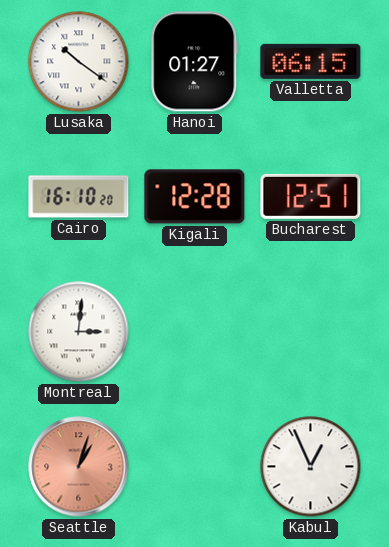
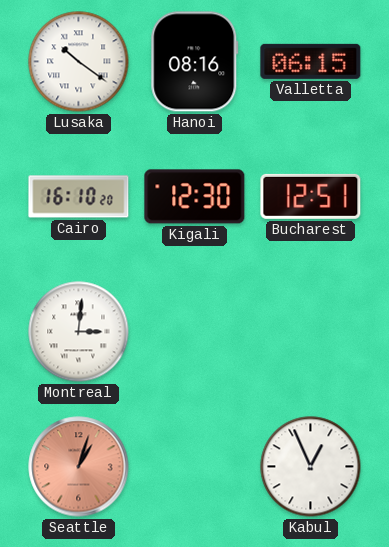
Hanoi: 01:27 -> 08:16 (195, 62)
Kigali: 12:28 -> 12:30 (195, 197)
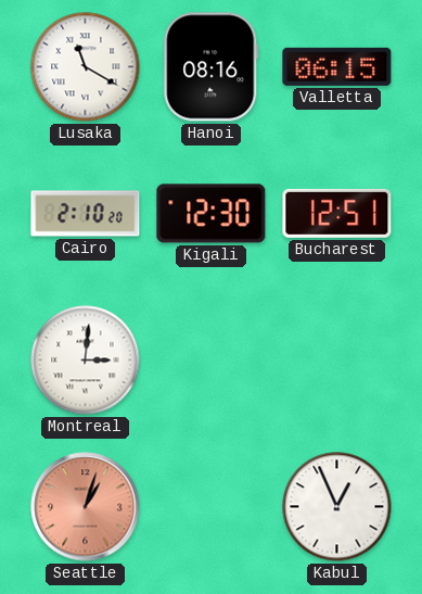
Lusaka: 10:21 -> 11:20 (86, 67)
Cairo: 16:10 -> 2:10 (86, 214)
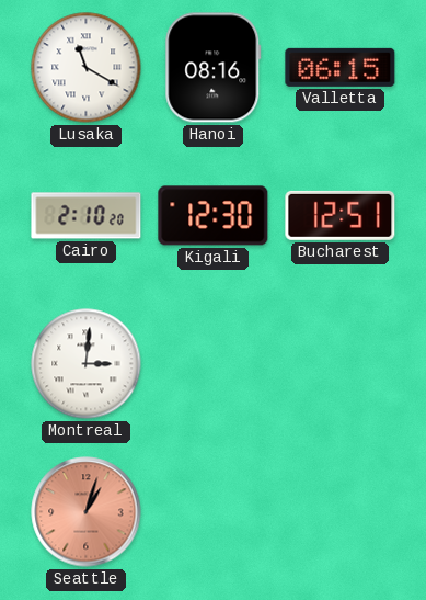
Kabul: 12:56 -> none (337, 507)
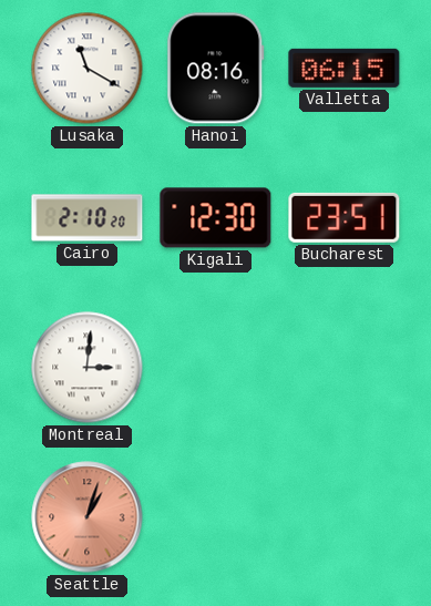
Bucharest: 12:51 -> 23:51 (345, 217)
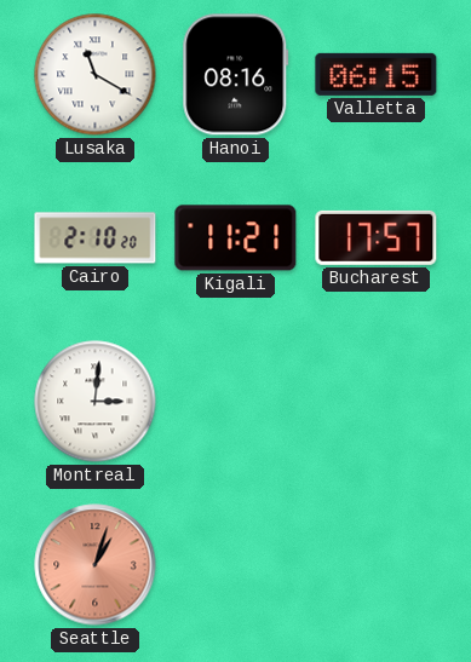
Kigali: 12:30 -> 11:21 (236, 238)
Bucharest: 23:51 -> 17:57 (377, 237)
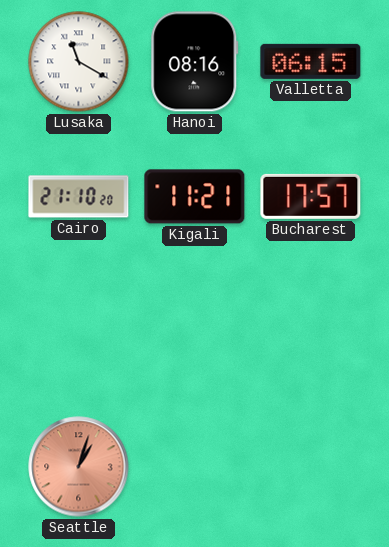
Cairo: 2:10 -> 21:10 (79, 197)
Montreal: 3:01 -> none (96, 402)
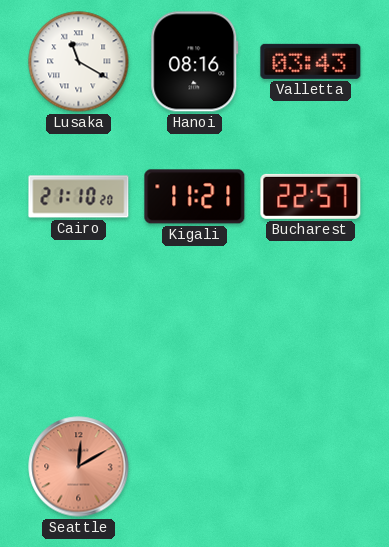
Valletta: 06:15 -> 03:43 (311, 61)
Bucharest: 17:57 -> 22:57 (311, 196)
Seattle: 1:03 -> 12:10 (79, 467)
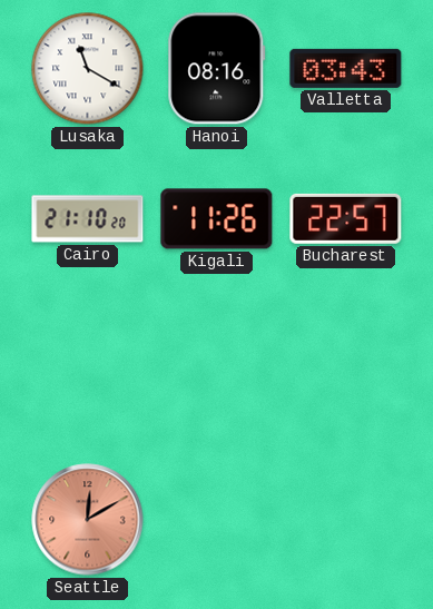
Kigali: 11:21 -> 11:26 (217, 219)
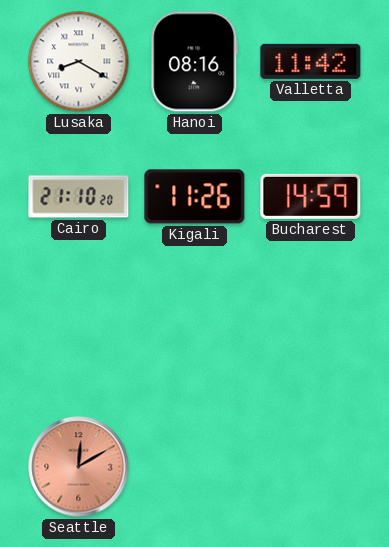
Lusaka: 11:20 -> 8:20 (79, 62)
Valletta: 03:43 -> 11:42 (311, 61)
Bucharest: 22:57 -> 14:59 (311, 196)
